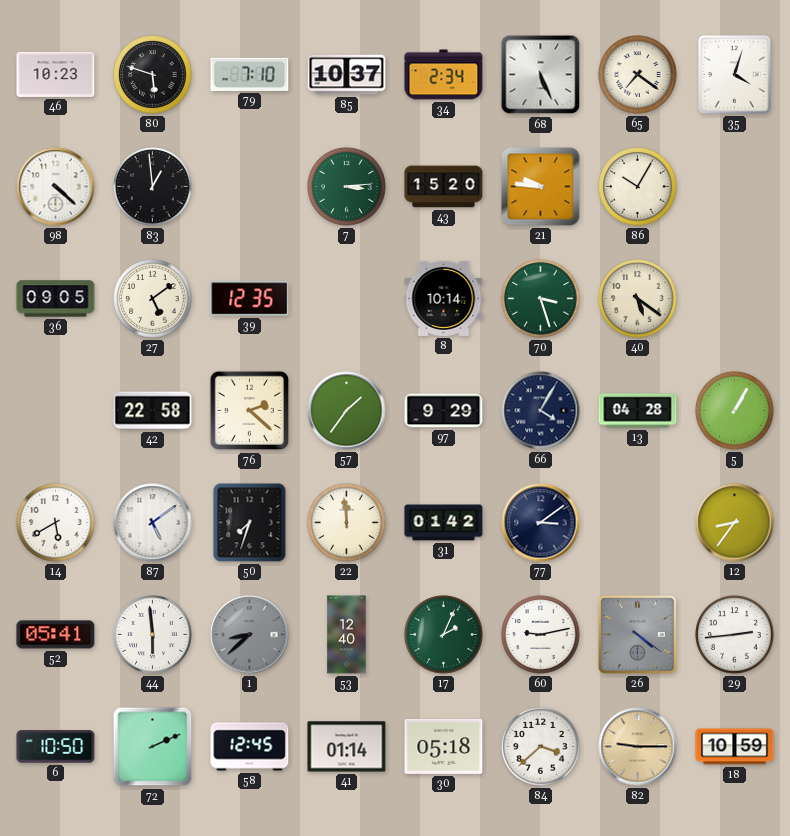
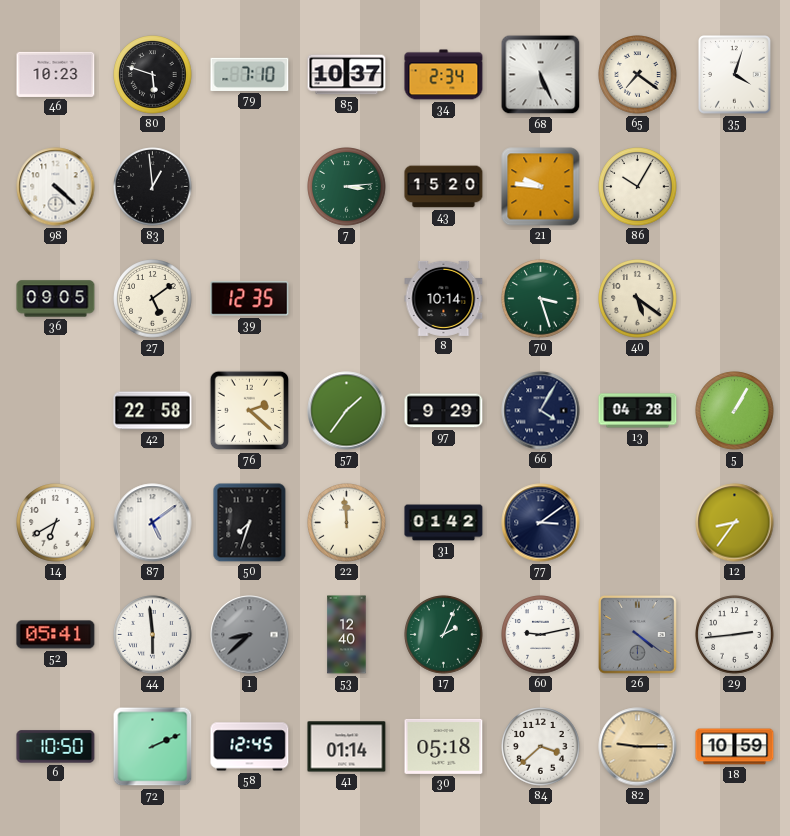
14: 5:40 -> 6:40 (56, 523)
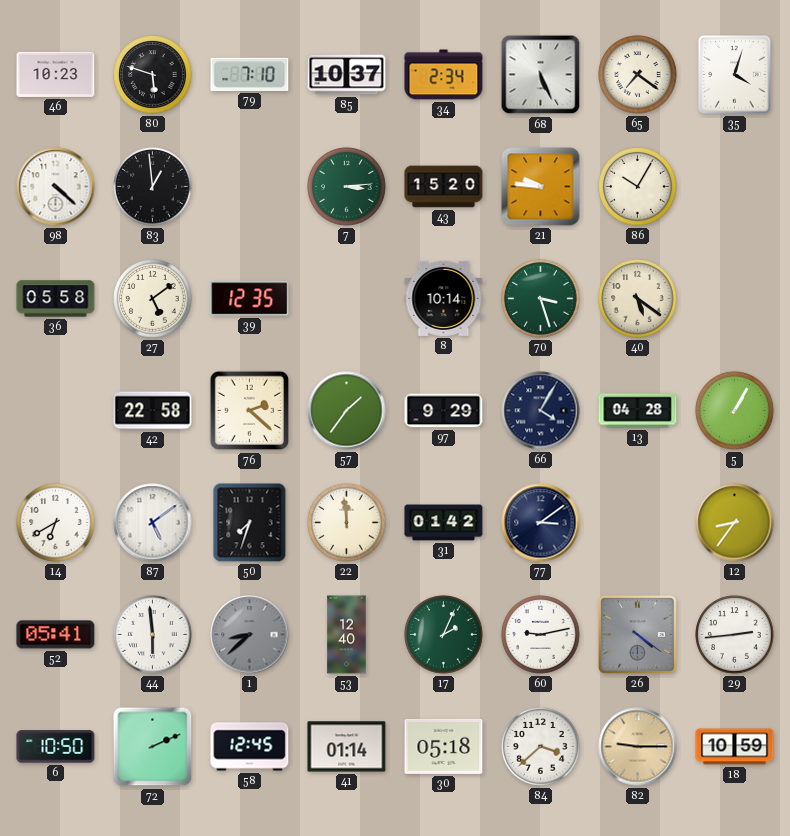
36: 09:05 -> 05:58 (56, 299)
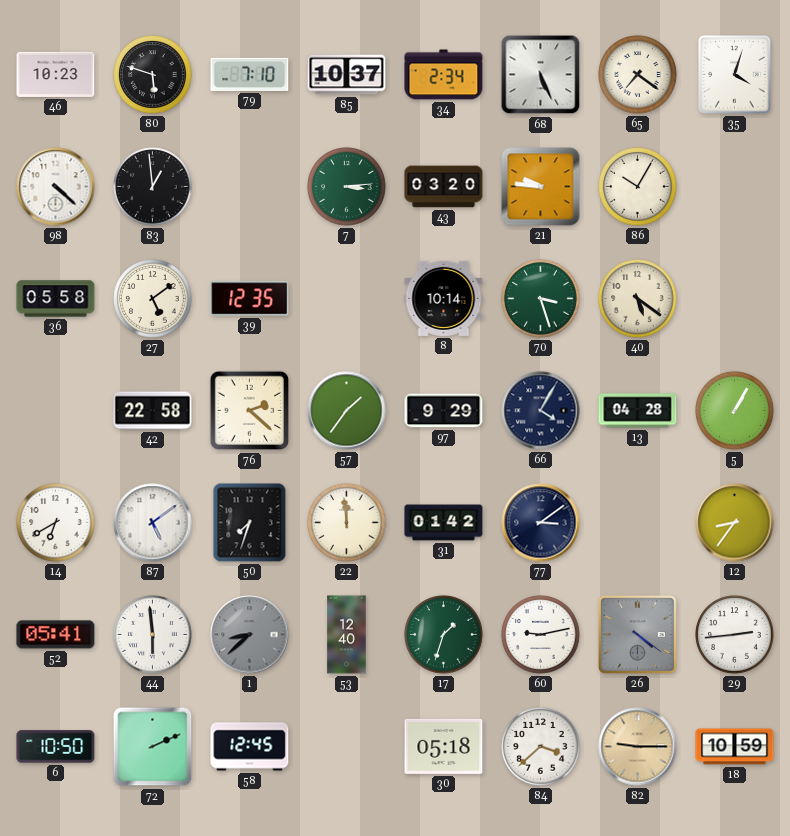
43: 15:20 -> 03:20 (444, 187)
17: 2:04 -> 1:33 (444, 635)
41: 01:14 -> none (347, 747)
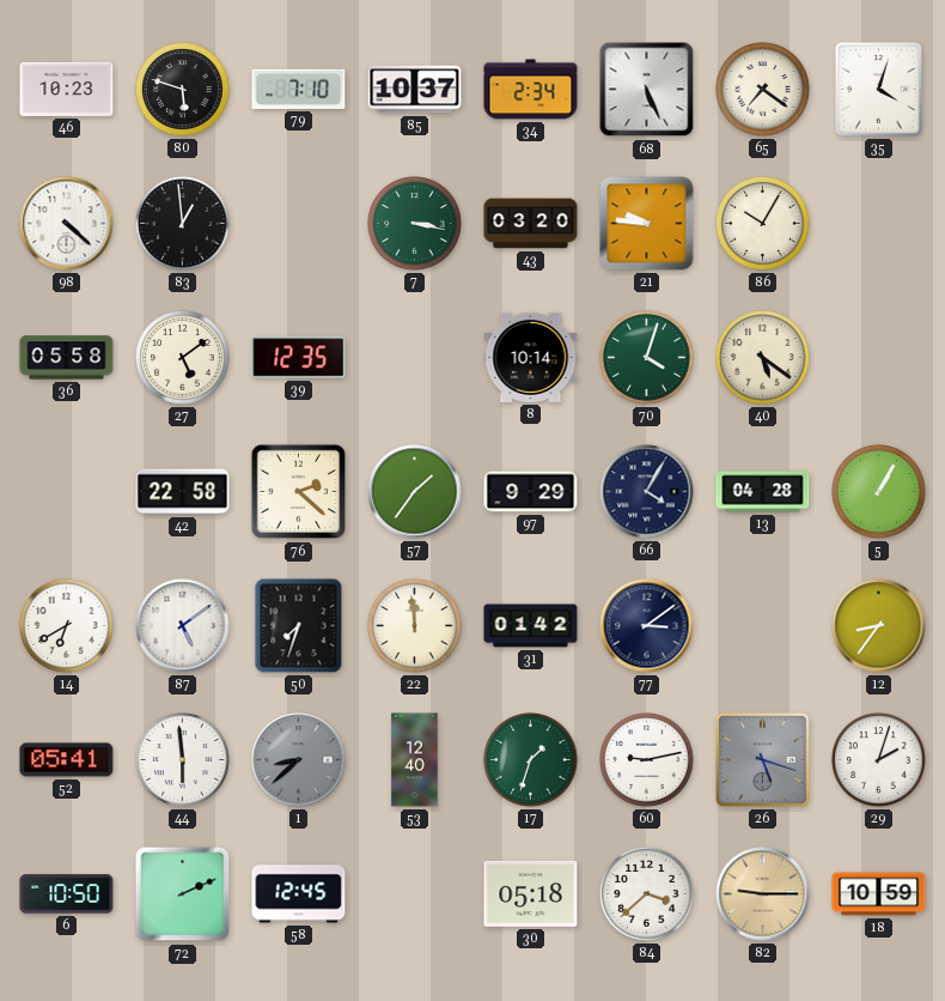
7: 3:14 -> 3:17 (415, 224)
70: 3:27 -> 4:03 (647, 358)
26: 4:21 -> 5:18 (763, 760)
29: 2:44 -> 2:03 (879, 760)
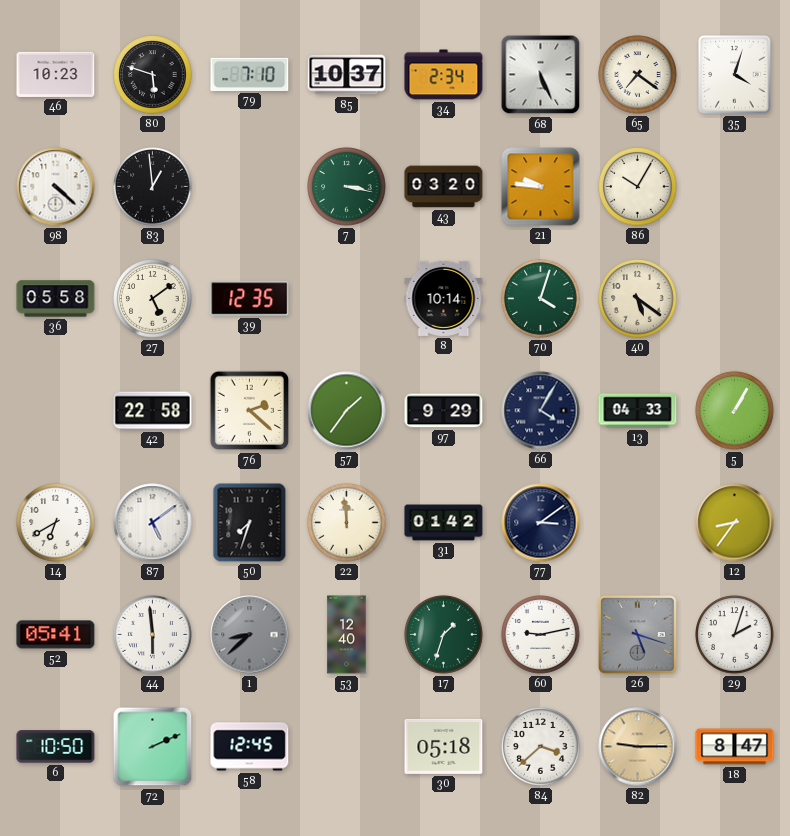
13: 04:28 -> 04:33 (638, 411)
18: 10:59 -> 8:47 (735, 747)
